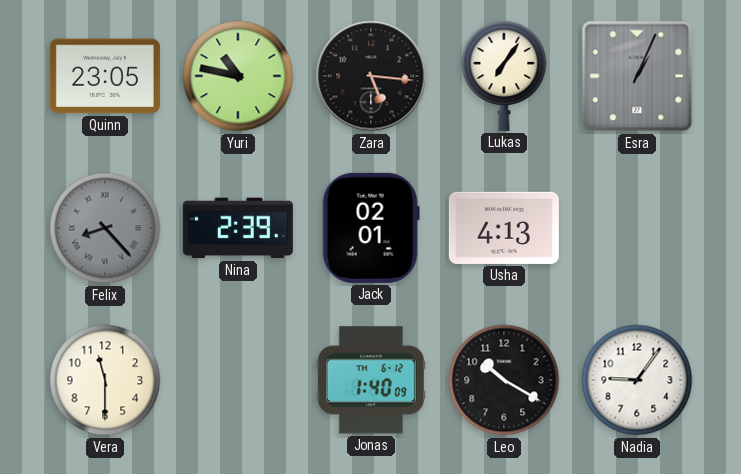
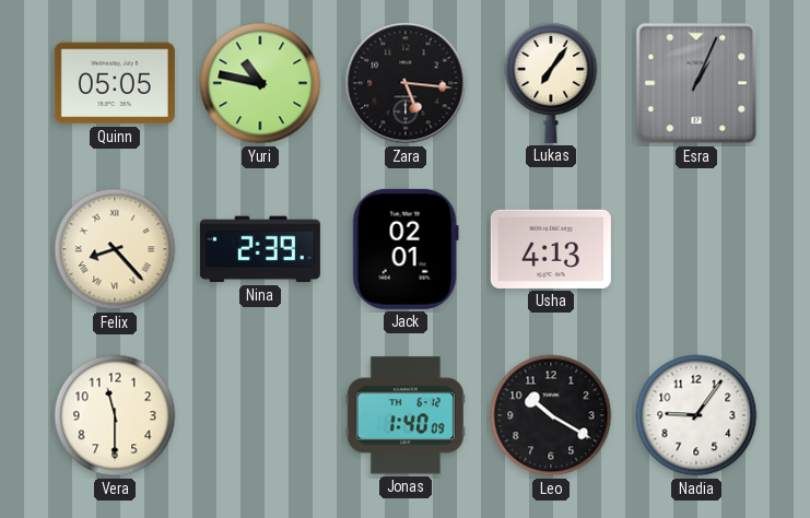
Quinn: 23:05 -> 05:05 (115, 83)
Felix dial: grey -> cream (115, 249)
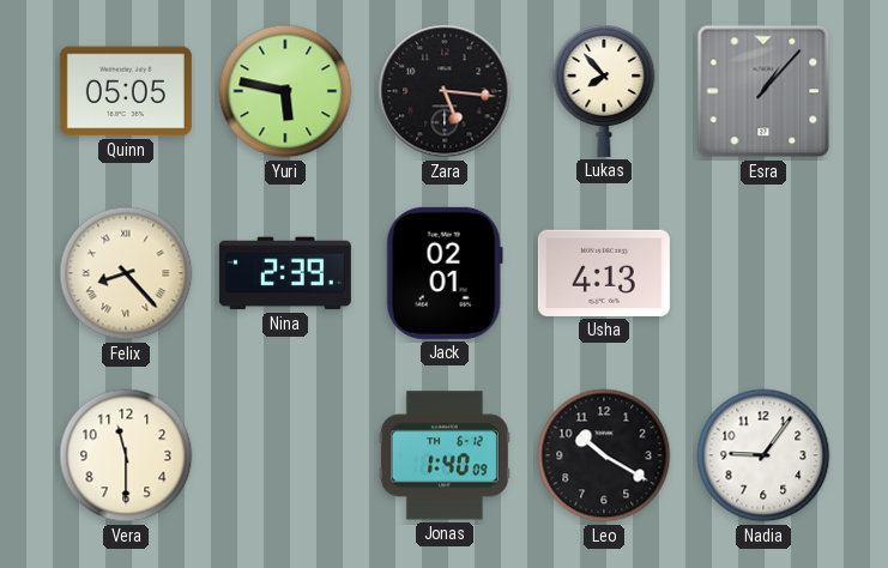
Yuri: 10:47 -> 5:47 (285, 91)
Lukas: 7:06 -> 7:53 (604, 91)
Esra: 1:04 -> 1:07 (763, 91)
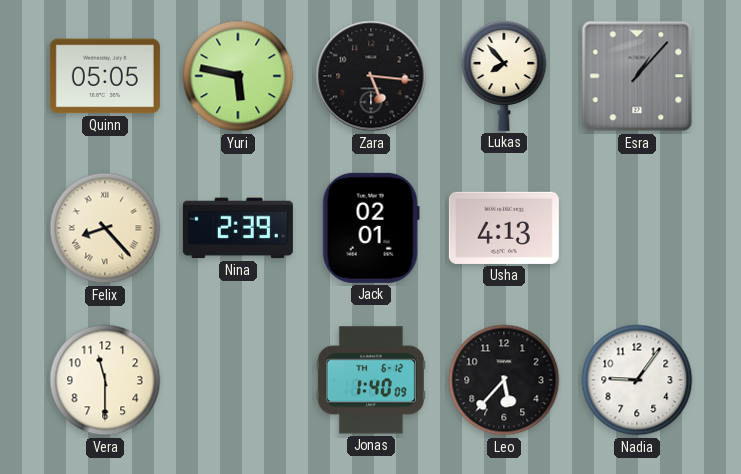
Leo: 10:20 -> 5:37 (504, 380)
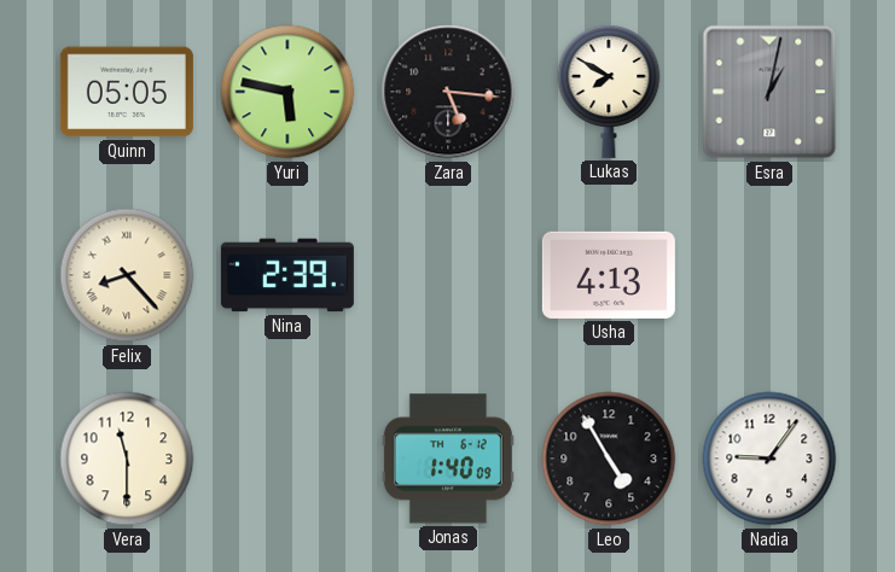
Lukas: 7:53 -> 7:50 (609, 92)
Esra: 1:07 -> 1:02 (769, 92)
Jack: 02:01 -> none (371, 228)
Leo: 5:37 -> 4:55 (609, 459)
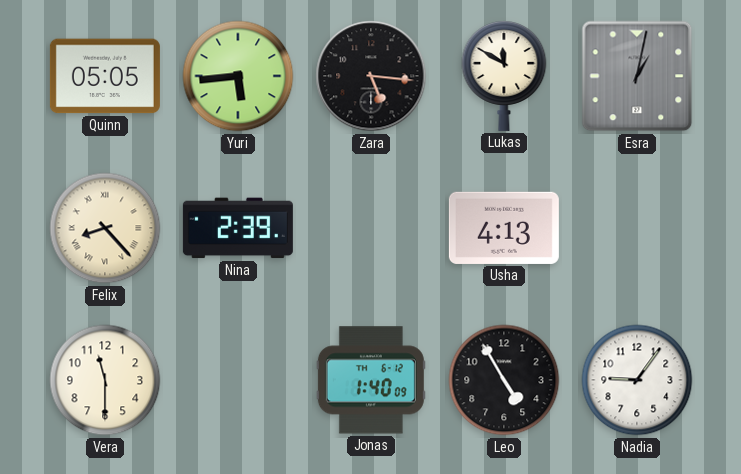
Yuri: 5:47 -> 5:44 (238, 76)
Lukas: 7:50 -> 11:50 (504, 76)
